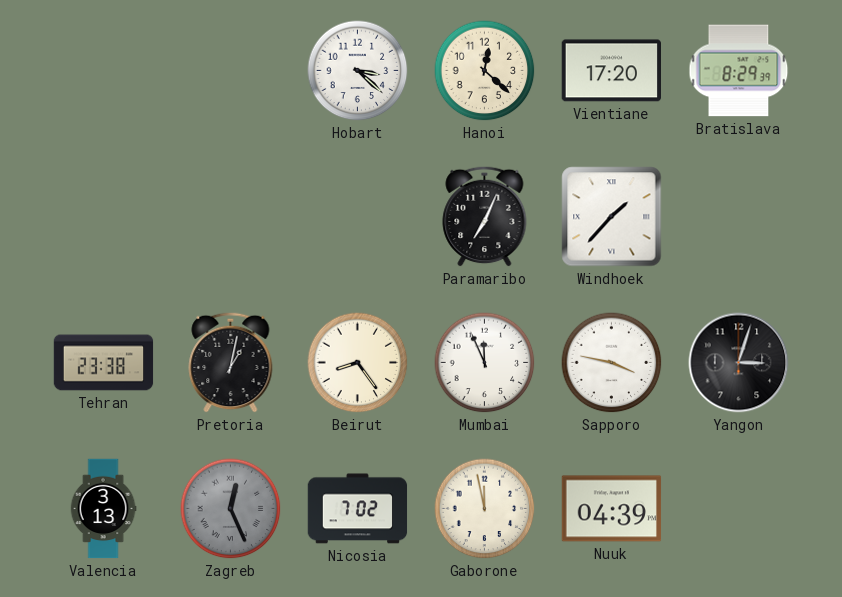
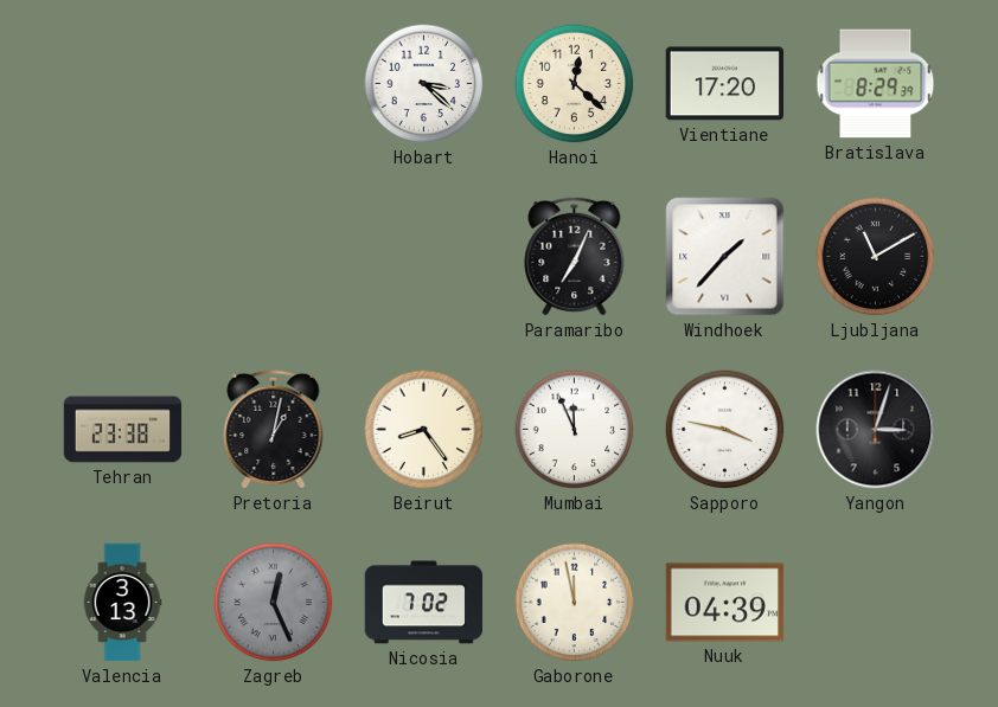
Ljubljana: none -> 11:10 (876, 257)
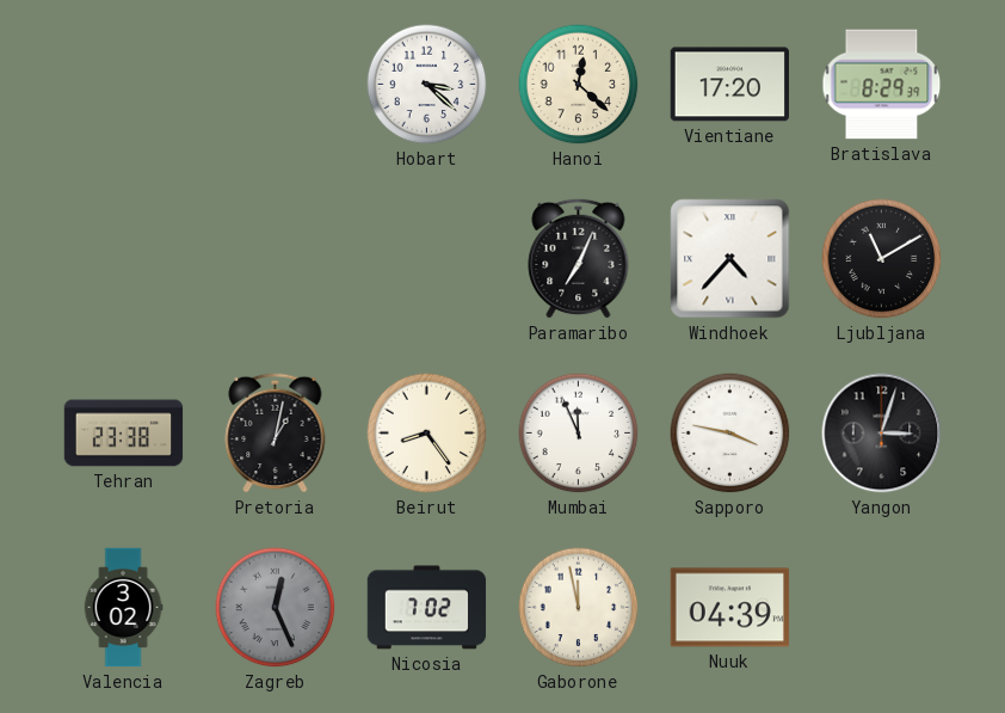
Windhoek: 1:37 -> 4:37 (730, 259)
Valencia: 3:13 -> 3:02 (123, 608)
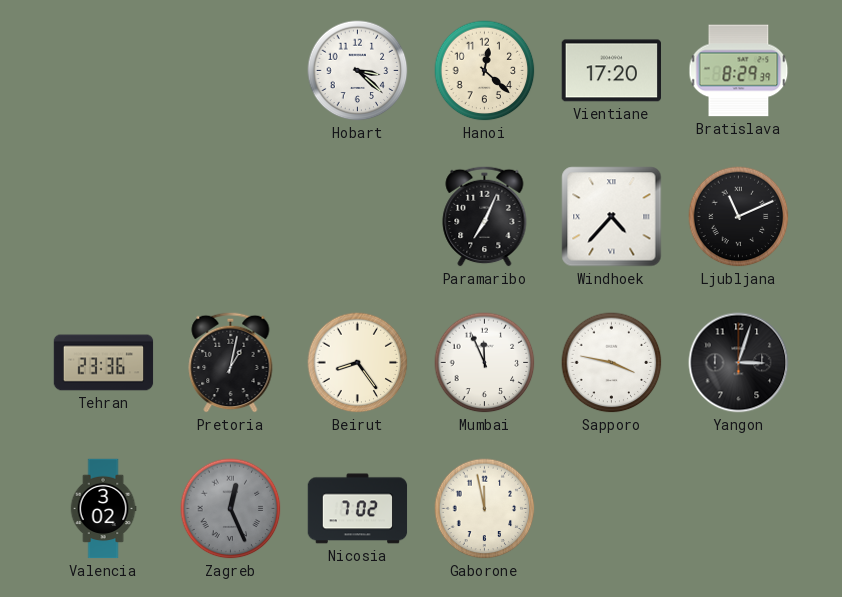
Ljubljana: 11:10 -> 11:11 (739, 217)
Tehran: 23:38 -> 23:36 (104, 363)
Nuuk: 04:39 -> none (730, 608)
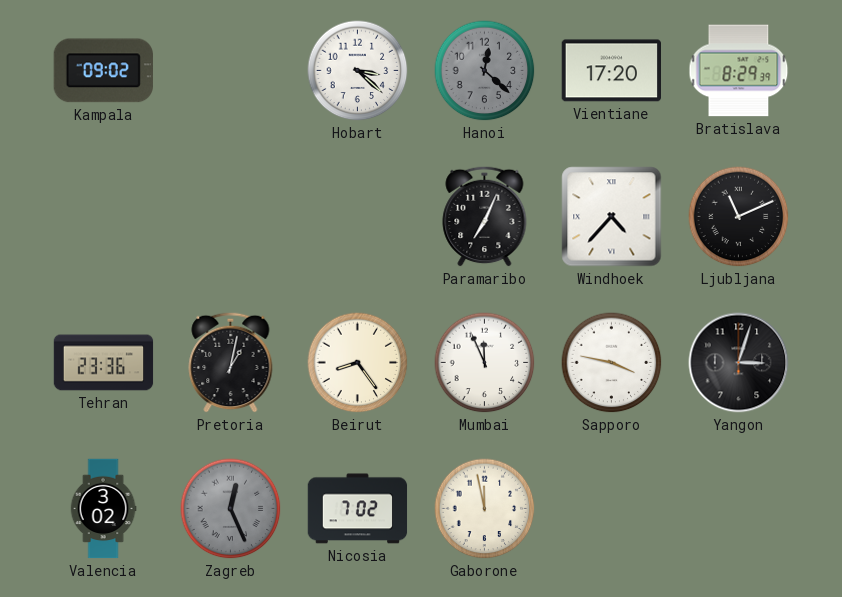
Kampala: none -> 09:02 (103, 71)
Hanoi dial: cream -> grey (485, 71)
